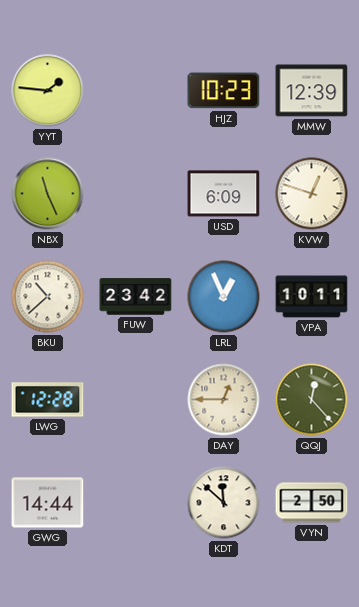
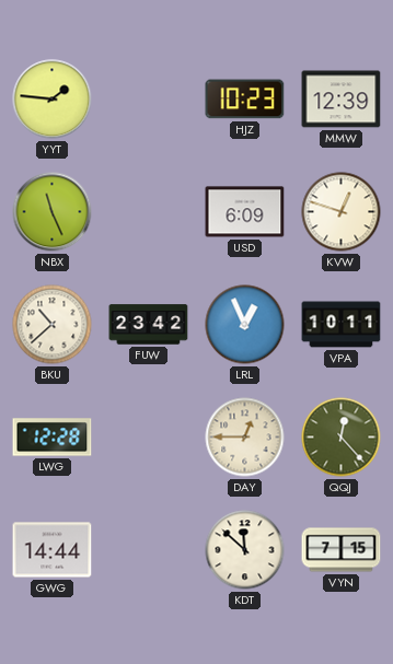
VYN: 2:50 -> 7:15 (342, 550)
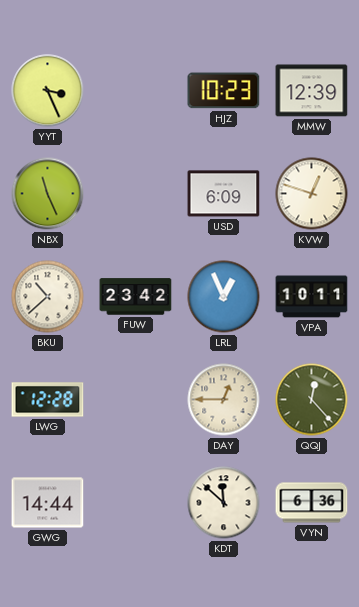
YYT: 1:46 -> 3:26 (48, 91)
VYN: 7:15 -> 6:36 (312, 503)
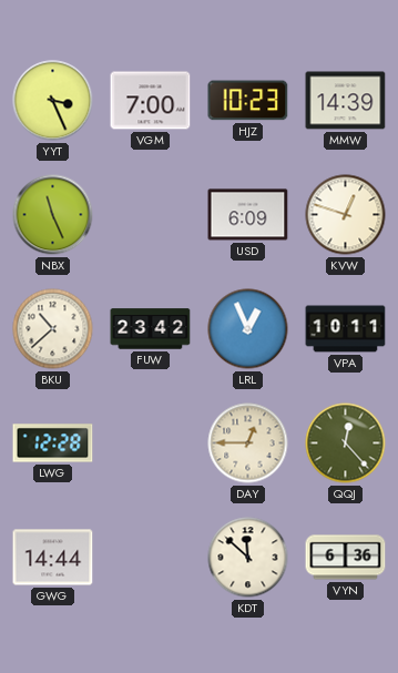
VGM: none -> 7:00 (151, 101)
MMW: 12:39 -> 14:39 (346, 101)
